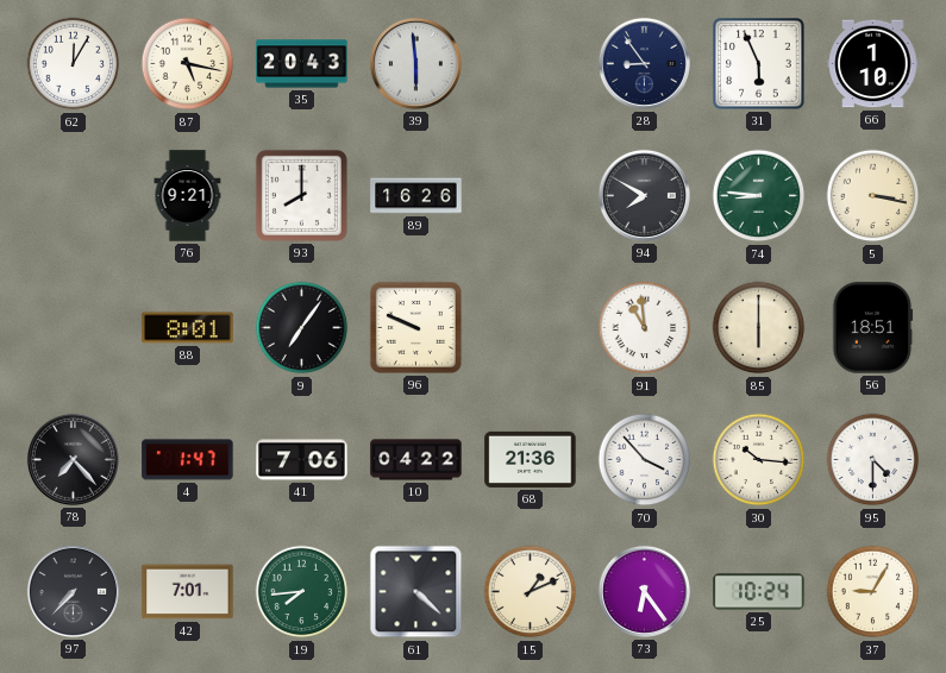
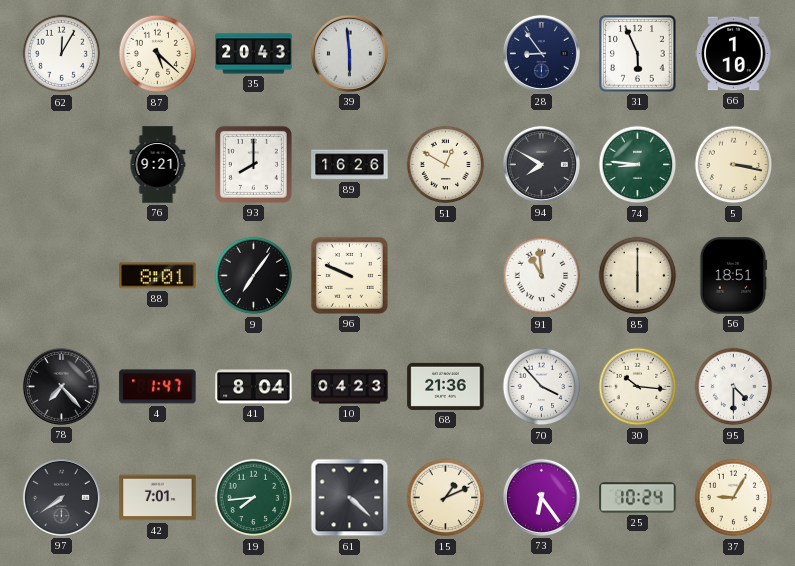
87: 5:17 -> 5:22 (158, 54)
51: none -> 12:50 (446, 165)
41: 7:06 -> 8:04 (254, 387)
10: 04:22 -> 04:23 (350, 387)
97: 7:37 -> 7:39 (61, 497)
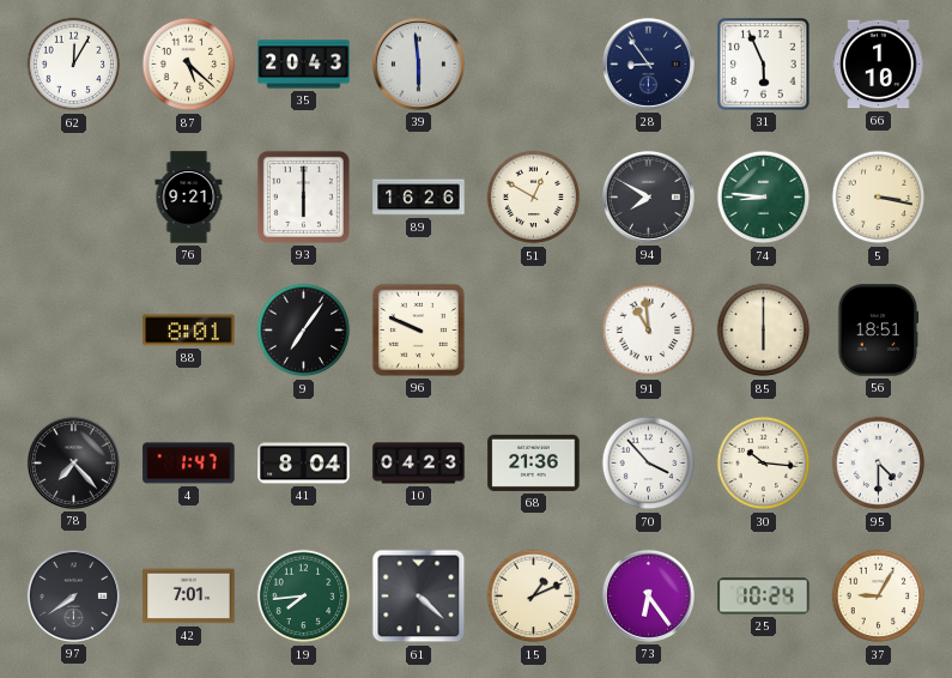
93: 8:00 -> 6:00 (303, 196)
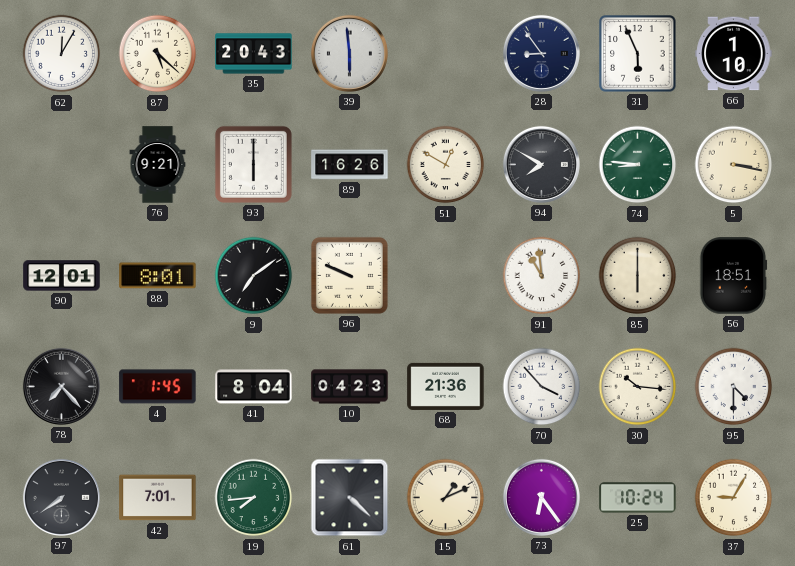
90: none -> 12:01 (62, 276)
9: 7:06 -> 7:09 (254, 276)
4: 1:47 -> 1:45 (158, 387)
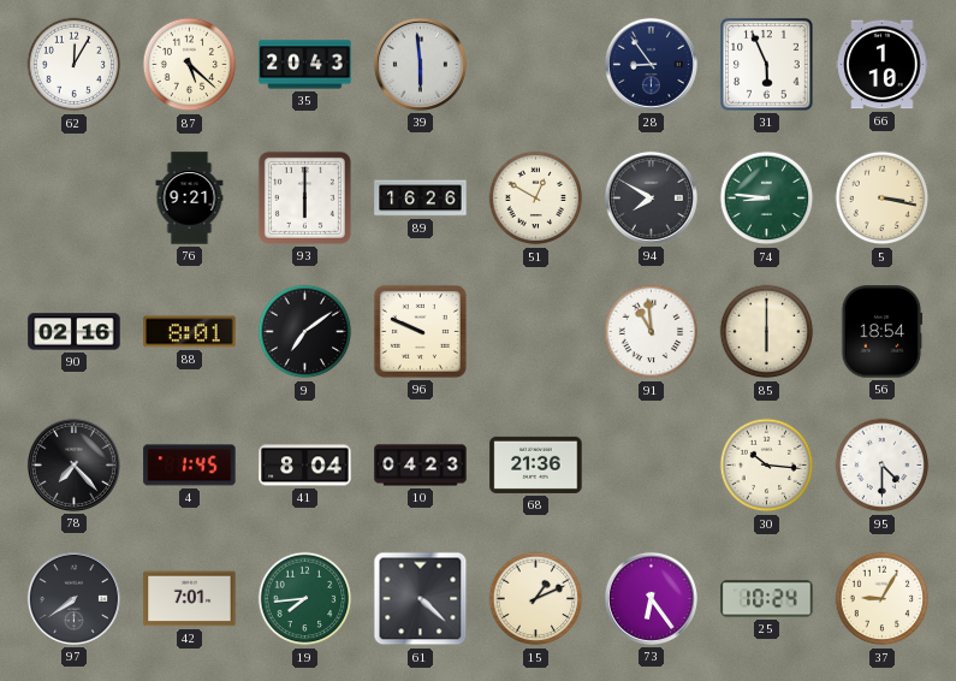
90: 12:01 -> 02:16 (75, 332)
56: 18:51 -> 18:54 (881, 332)
70: 3:53 -> none (542, 387)
